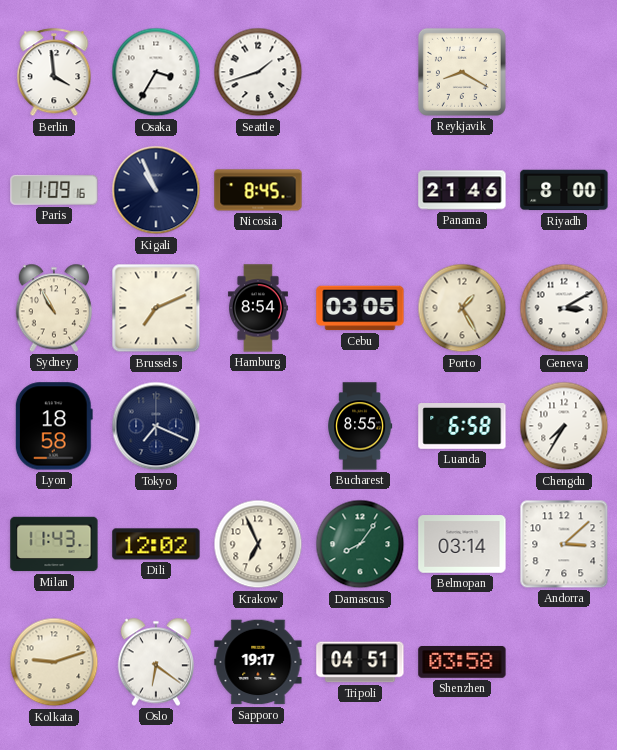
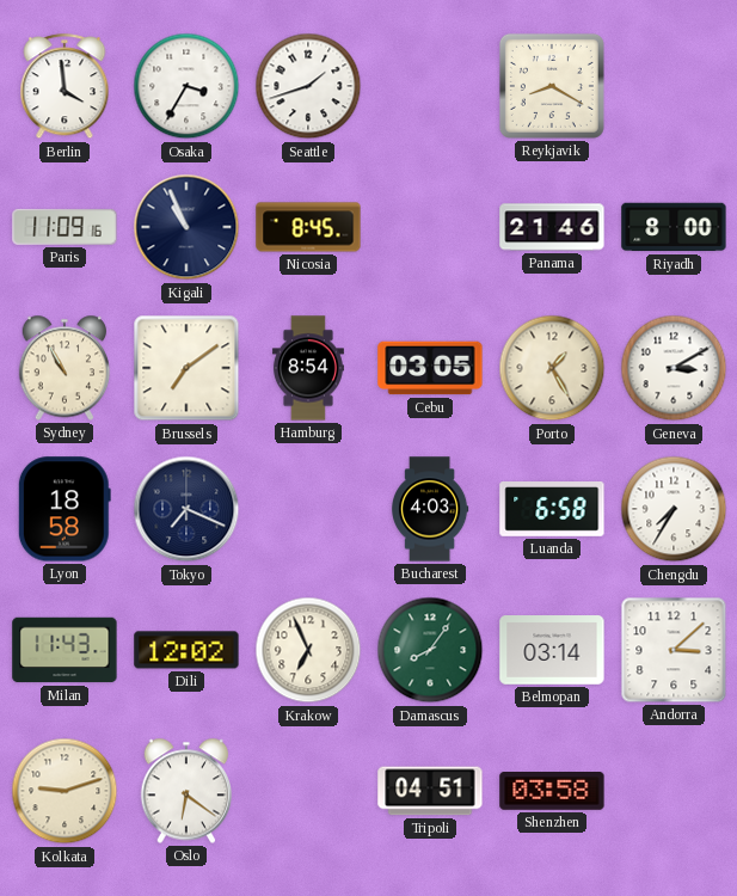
Brussels: 7:11 -> 7:09 (186, 368)
Bucharest: 8:55 -> 4:03 (431, 509)
Sapporo: 19:17 -> none (258, 662)
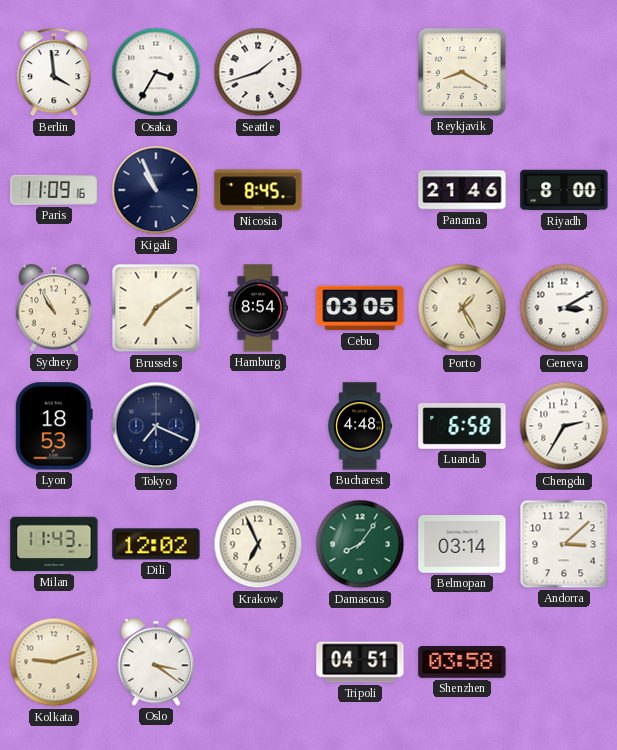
Lyon: 18:58 -> 18:53 (54, 426)
Bucharest: 4:03 -> 4:48 (361, 426)
Chengdu: 7:35 -> 2:35 (564, 426)
Oslo: 6:21 -> 3:21 (156, 662)
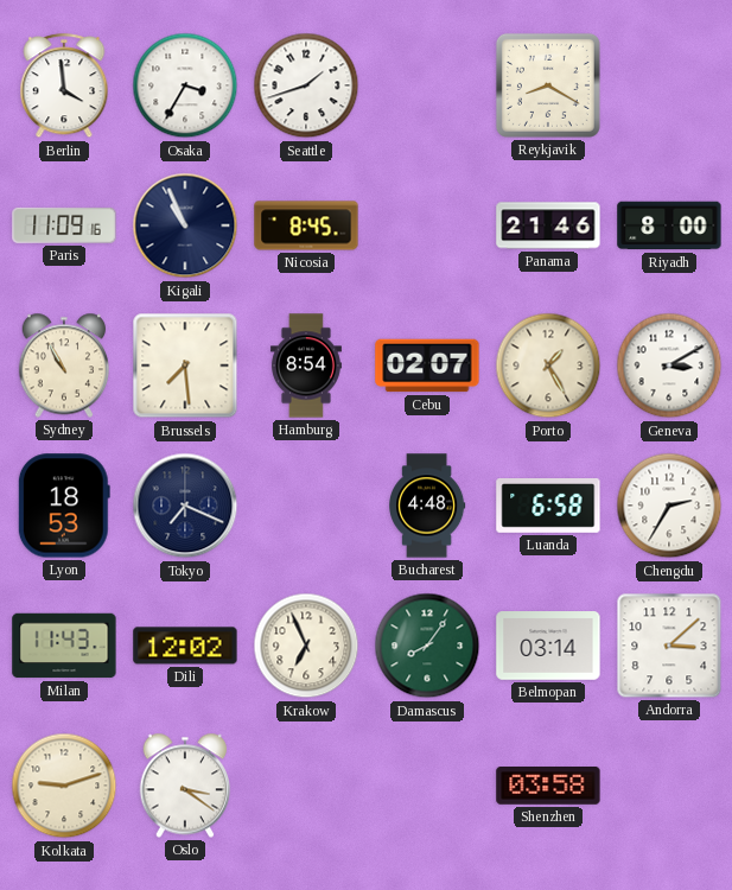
Brussels: 7:09 -> 7:29 (185, 365)
Cebu: 03:05 -> 02:07 (427, 365)
Tripoli: 04:51 -> none (360, 662)
